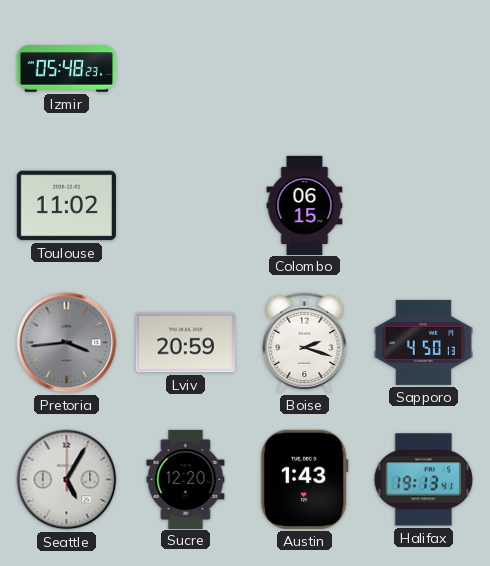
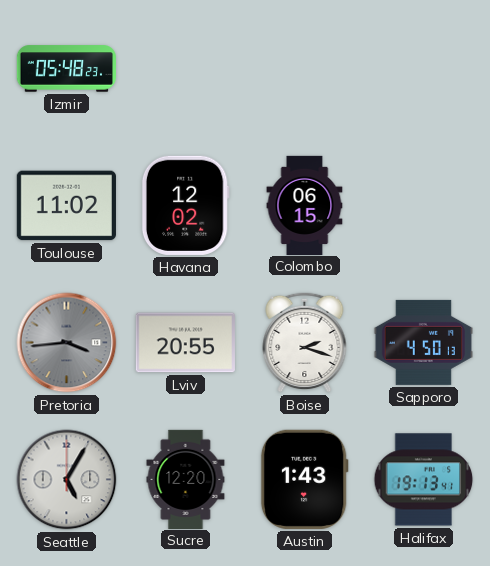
Havana: none -> 12:02 (185, 205)
Lviv: 20:59 -> 20:55 (185, 343)
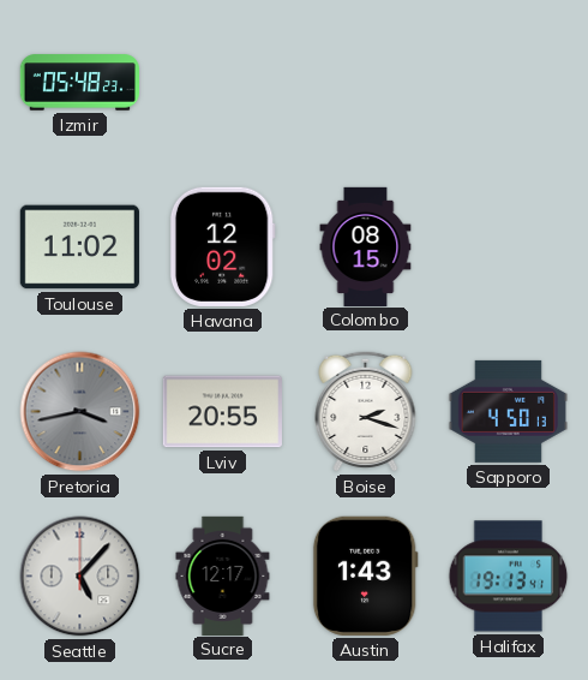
Colombo: 06:15 -> 08:15 (366, 246)
Pretoria: 3:44 -> 3:43 (80, 412)
Seattle: 5:05 -> 5:07 (80, 577)
Sucre: 12:20 -> 12:17 (223, 575)
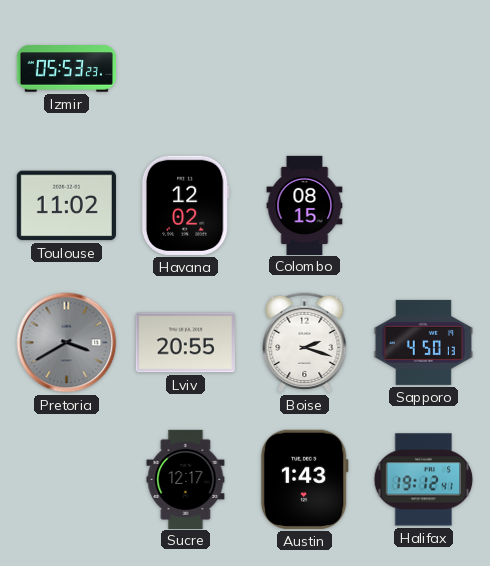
Izmir: 05:48 -> 05:53 (66, 69)
Pretoria: 3:43 -> 3:40 (67, 343)
Seattle: 5:07 -> none (80, 577)
Halifax: 19:13 -> 19:12 (424, 480)
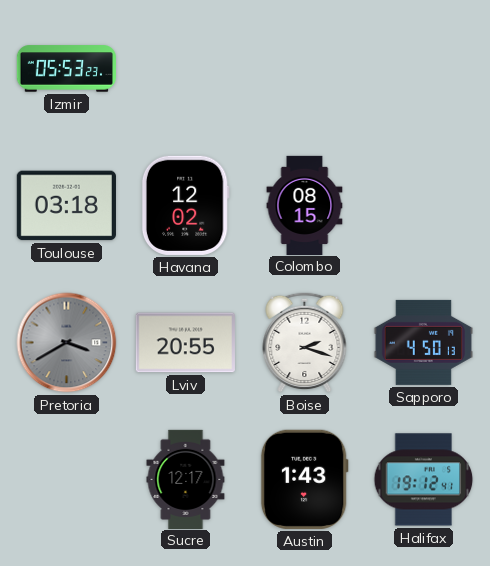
Toulouse: 11:02 -> 03:18 (66, 206)
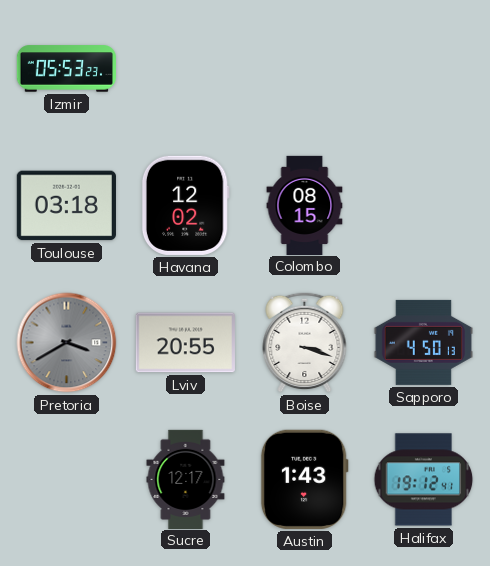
Boise: 2:18 -> 3:18 (305, 342)
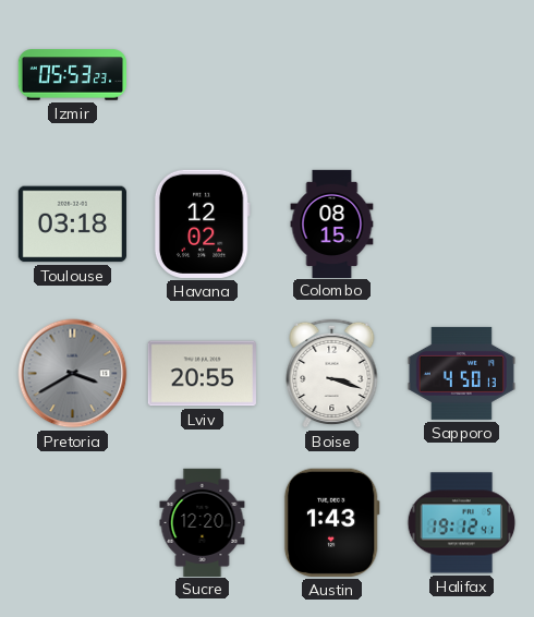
Sucre: 12:17 -> 12:20 (203, 522)
